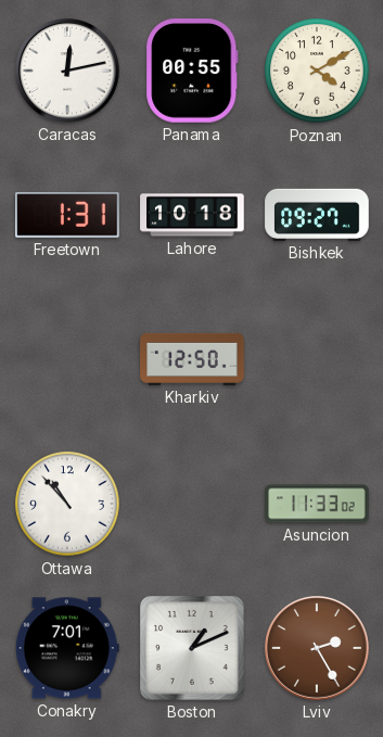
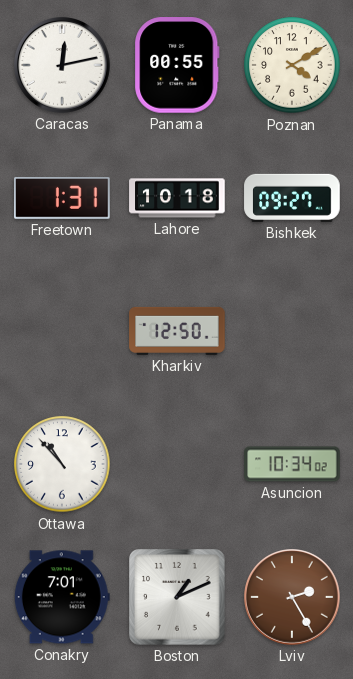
Asuncion: 11:33 -> 10:34 (292, 464)
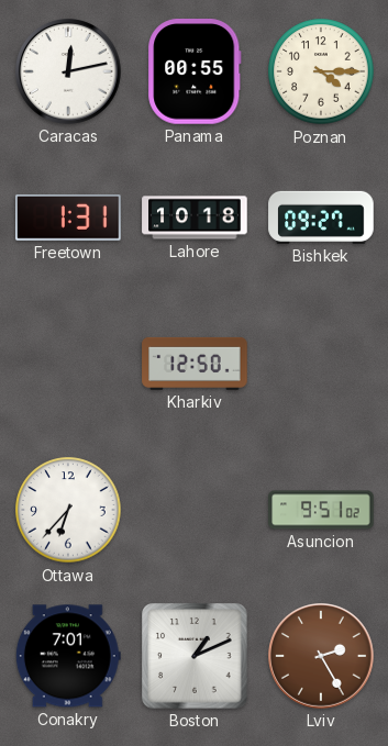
Poznan: 4:10 -> 4:15 (321, 71)
Ottawa: 10:53 -> 6:37 (68, 510)
Asuncion: 10:34 -> 9:51 (321, 510)
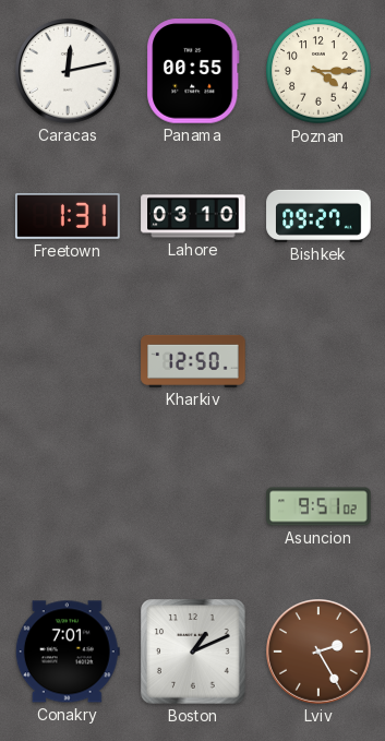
Lahore: 10:18 -> 03:10 (193, 216)
Ottawa: 6:37 -> none (68, 510)
